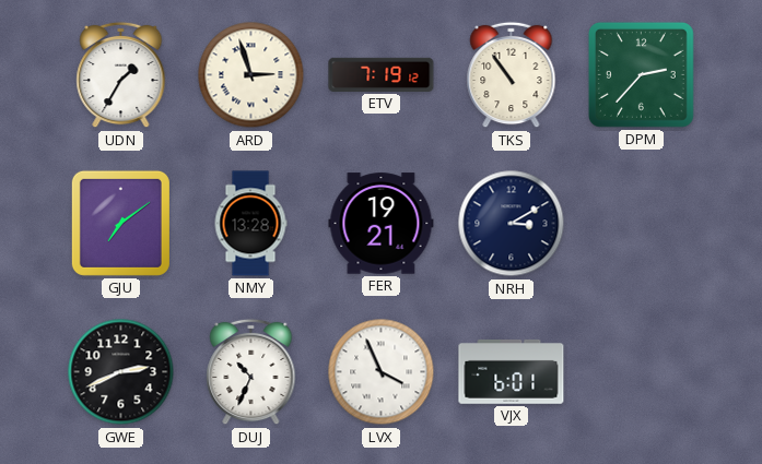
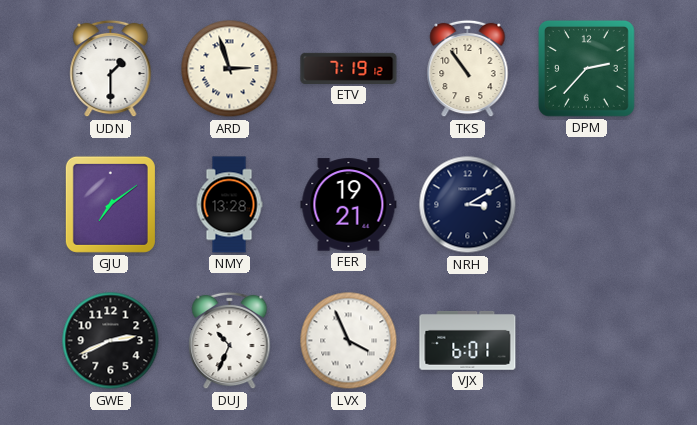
UDN: 1:35 -> 1:30 (111, 69)
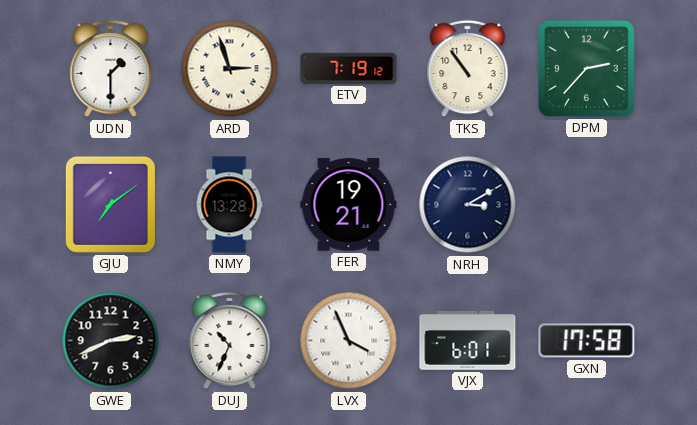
GXN: none -> 17:58 (587, 341)
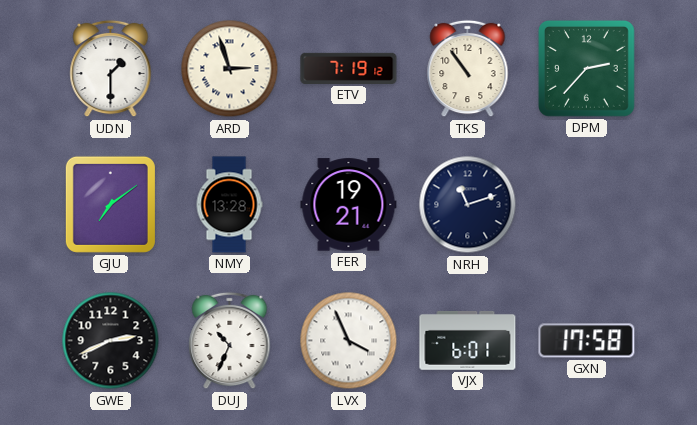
NRH: 3:10 -> 11:12 (468, 205)
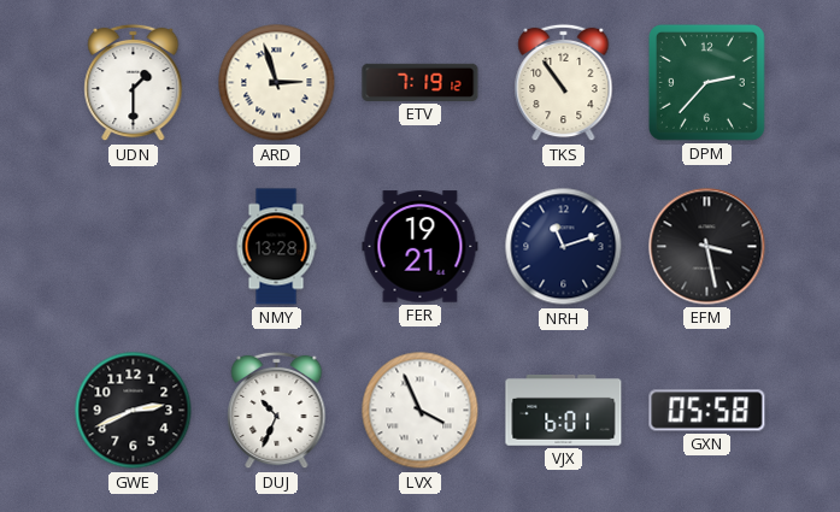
GJU: 7:09 -> none (110, 204)
EFM: none -> 3:28 (707, 247)
GXN: 17:58 -> 05:58 (707, 411)
